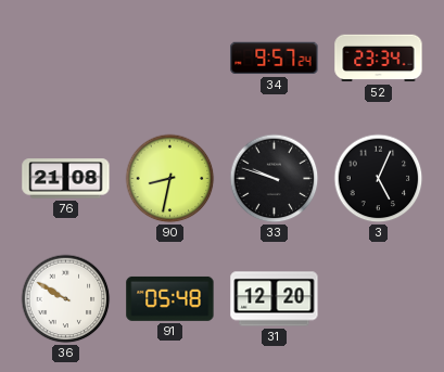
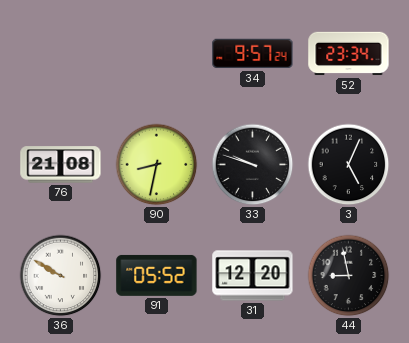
91: 05:48 -> 05:52 (157, 275)
44: none -> 8:58 (349, 276)
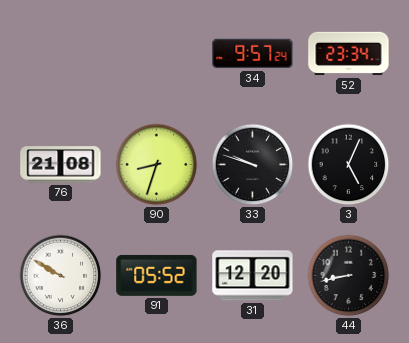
90: 8:32 -> 8:33 (157, 165)
44: 8:58 -> 8:43 (349, 276)
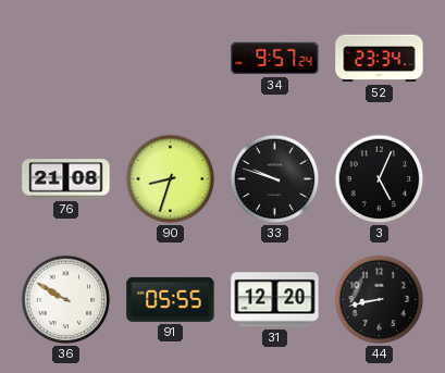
91: 05:52 -> 05:55 (171, 299)
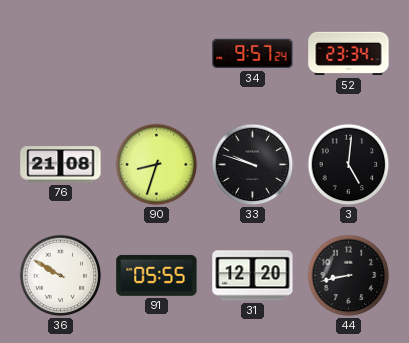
3: 5:04 -> 5:01 (349, 165)
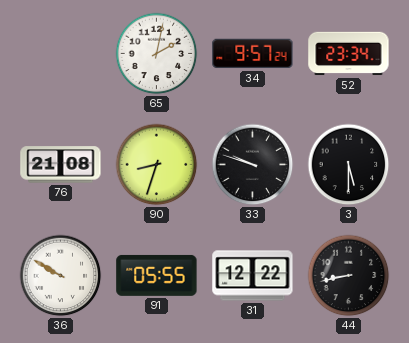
65: none -> 2:02 (157, 54)
3: 5:01 -> 5:30 (349, 165)
31: 12:20 -> 12:22 (253, 276)
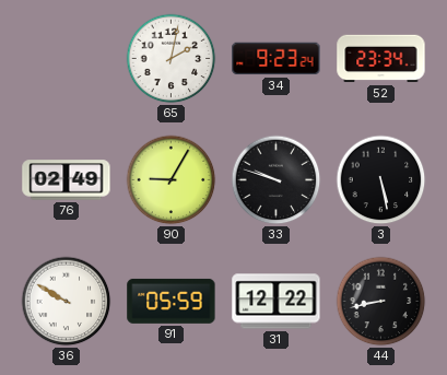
34: 9:57 -> 9:23 (277, 59)
76: 21:08 -> 02:49 (67, 180)
90: 8:33 -> 9:05 (172, 180)
3: 5:30 -> 5:28 (381, 180)
91: 05:55 -> 05:59 (172, 301)
